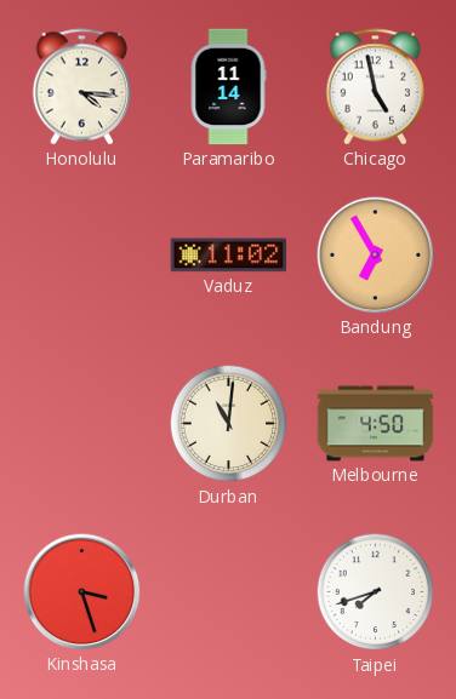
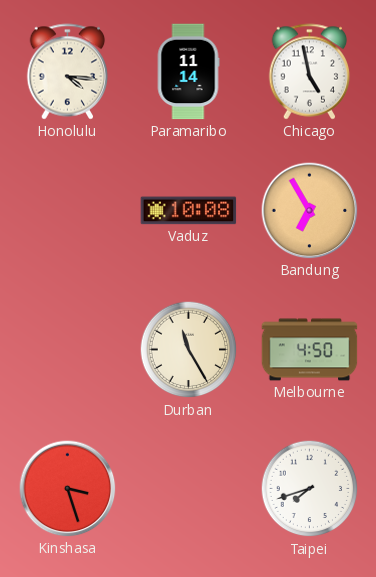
Vaduz: 11:02 -> 10:08 (189, 211)
Durban: 11:01 -> 11:25 (189, 350)
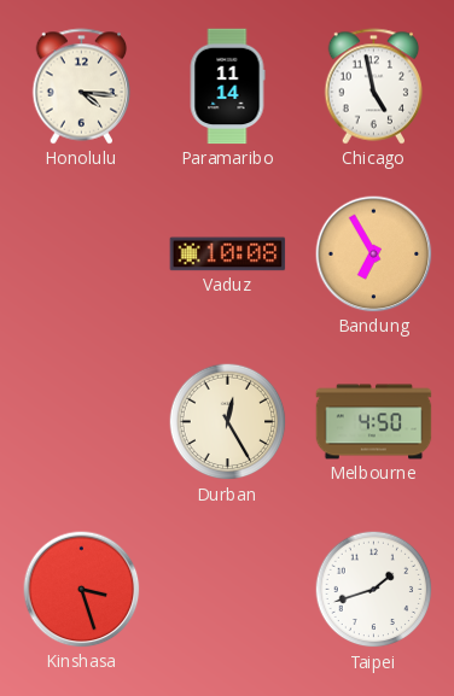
Durban: 11:25 -> 12:25 (228, 422)
Taipei: 7:42 -> 1:42 (374, 590)
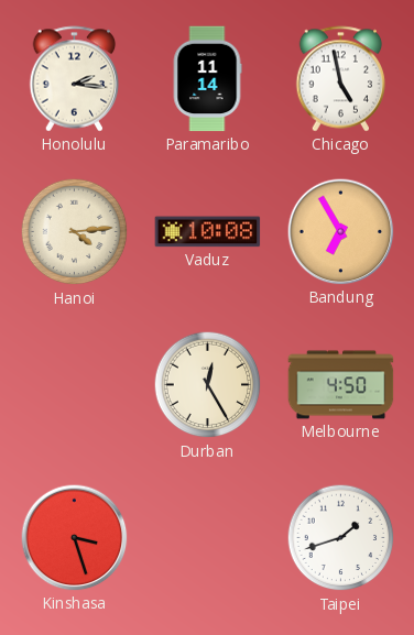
Honolulu: 4:16 -> 2:16 (75, 79)
Hanoi: none -> 4:14 (75, 232)
